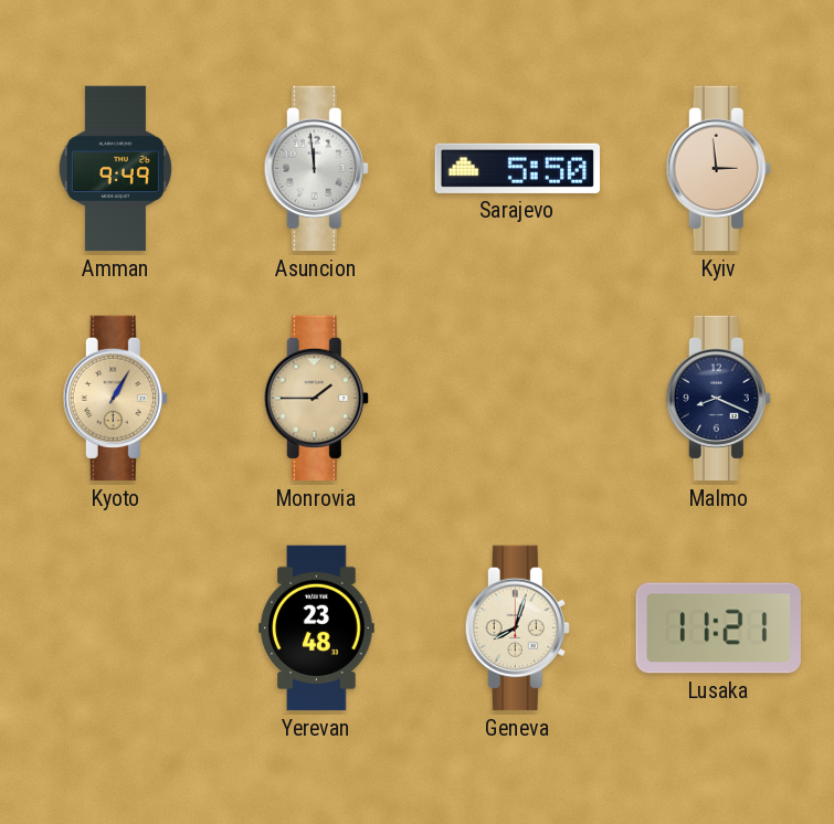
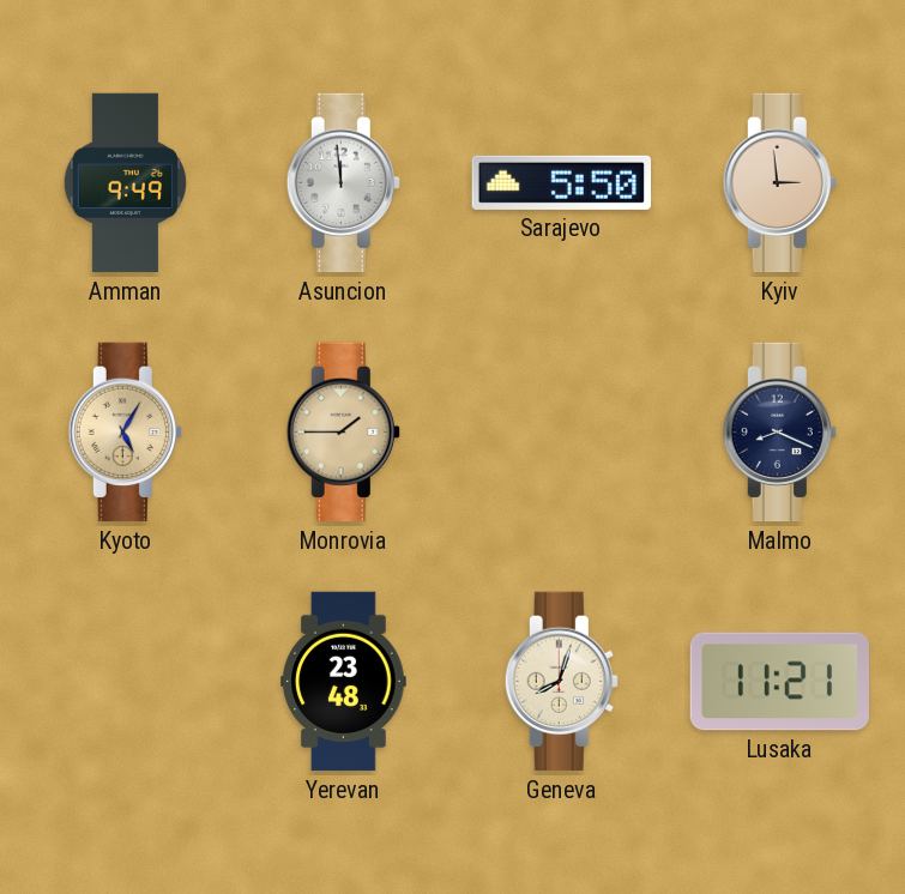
Kyoto: 1:05 -> 5:05 (125, 433)
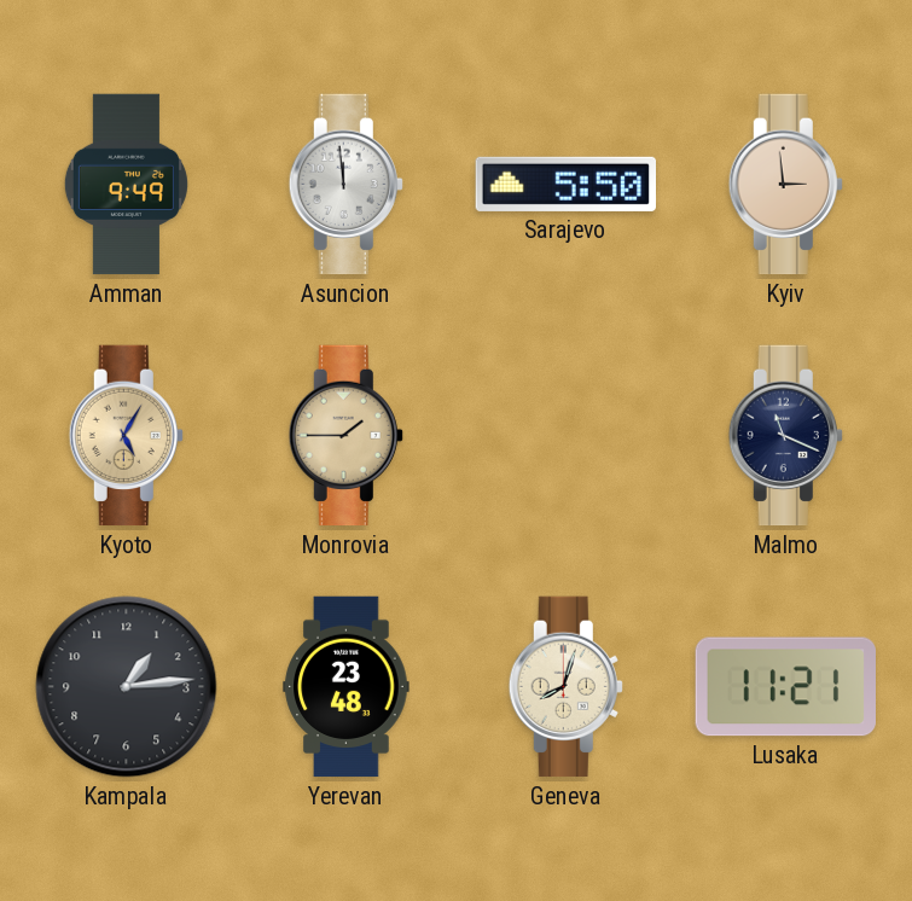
Malmo: 8:19 -> 11:19 (785, 436)
Kampala: none -> 1:14 (127, 687)
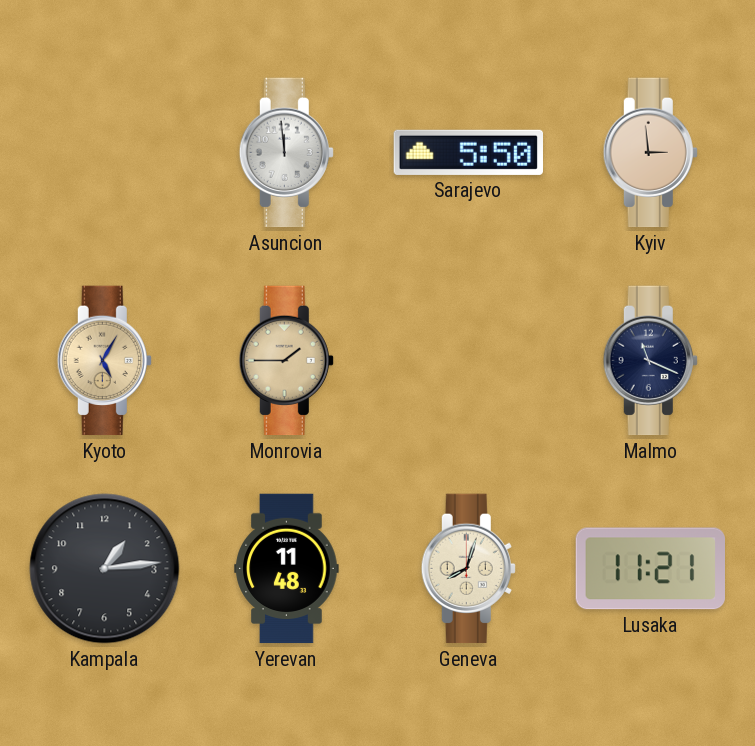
Amman: 9:49 -> none (126, 185)
Yerevan: 23:48 -> 11:48 (287, 569)
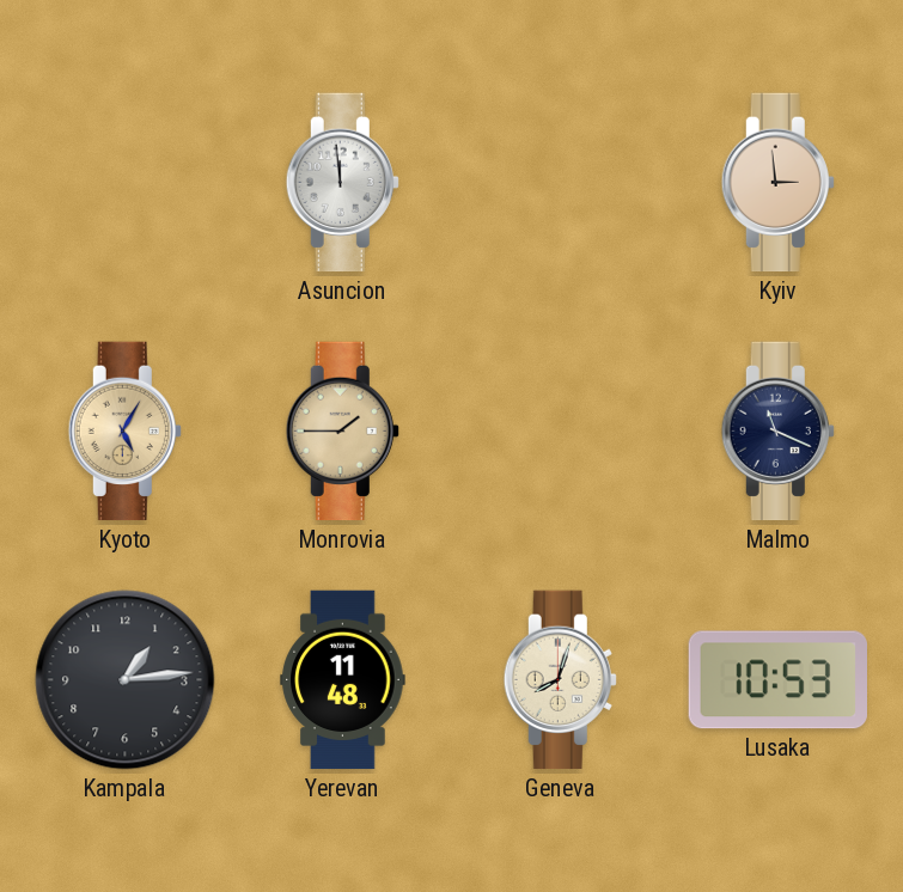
Sarajevo: 5:50 -> none (468, 152)
Lusaka: 11:21 -> 10:53 (777, 680)
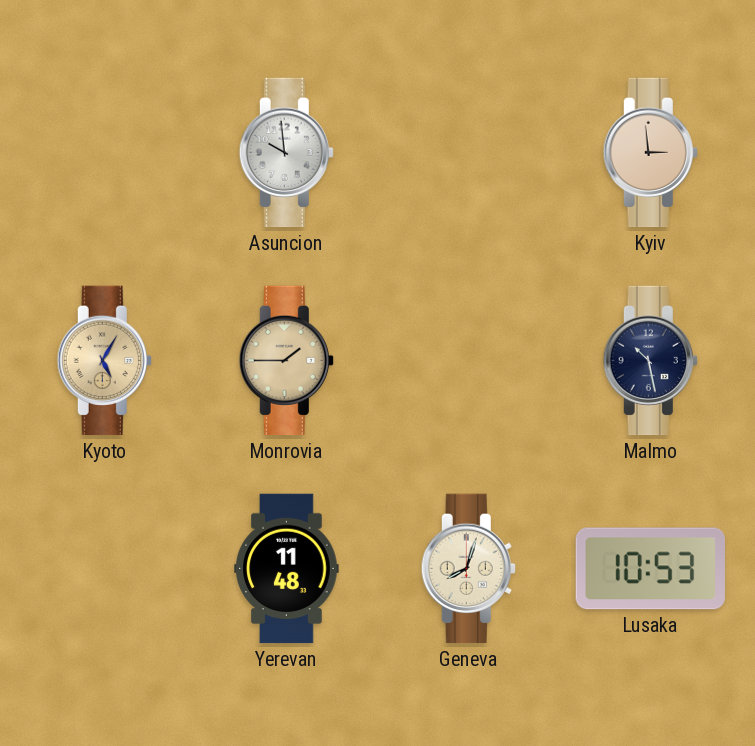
Asuncion: 11:59 -> 9:59 (286, 153)
Malmo: 11:19 -> 10:28 (650, 361)
Kampala: 1:14 -> none (126, 680)
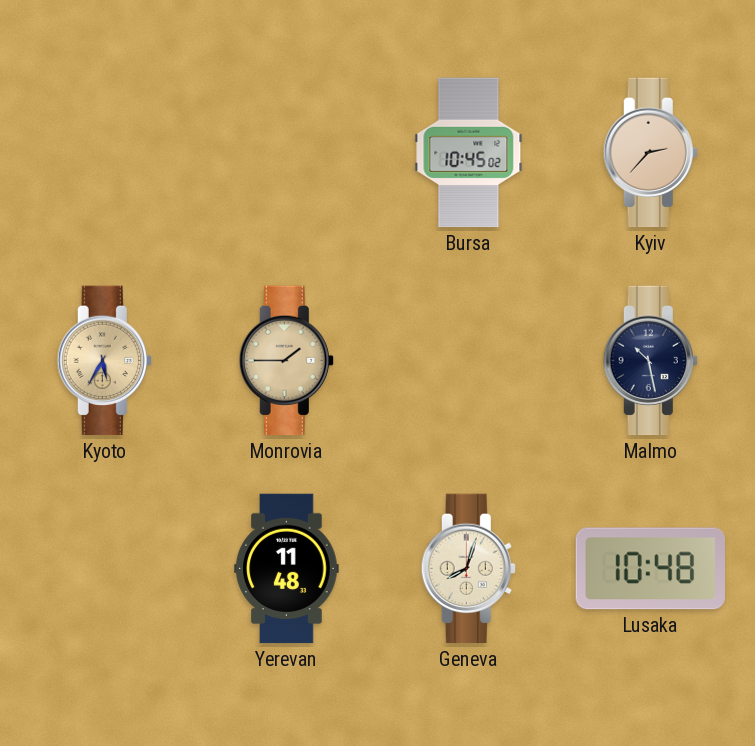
Asuncion: 9:59 -> none (286, 153)
Bursa: none -> 10:45 (469, 153)
Kyiv: 2:59 -> 2:37 (650, 153)
Kyoto: 5:05 -> 5:35 (104, 361)
Lusaka: 10:53 -> 10:48 (650, 569)
